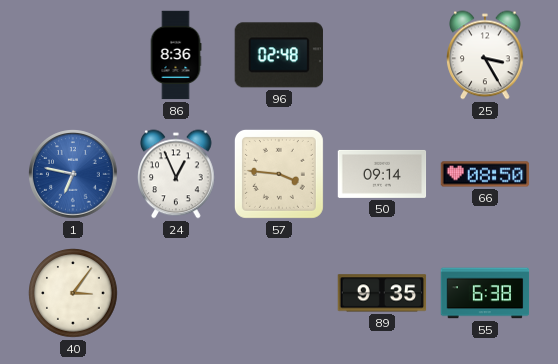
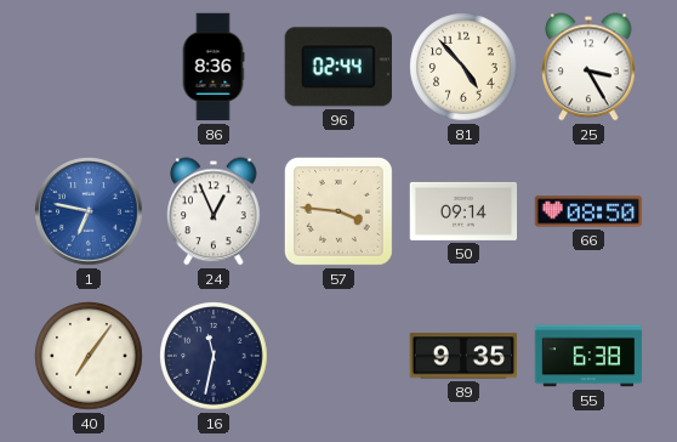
96: 02:48 -> 02:44 (338, 67)
81: none -> 4:53 (463, 67)
40: 3:06 -> 7:06 (89, 356)
16: none -> 11:32 (214, 356)
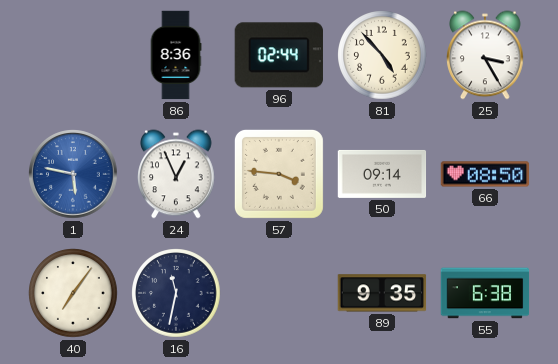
1: 6:47 -> 5:47 (73, 174)
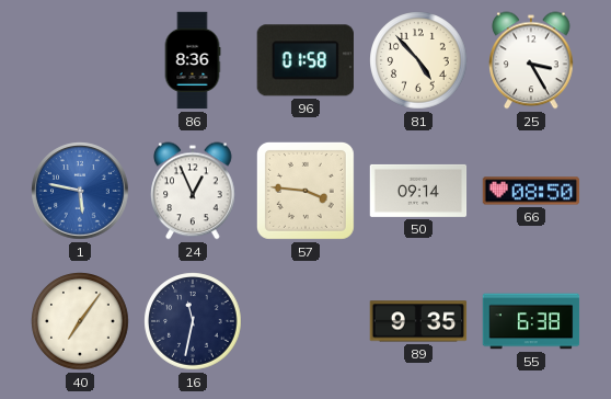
96: 02:44 -> 01:58 (305, 60)
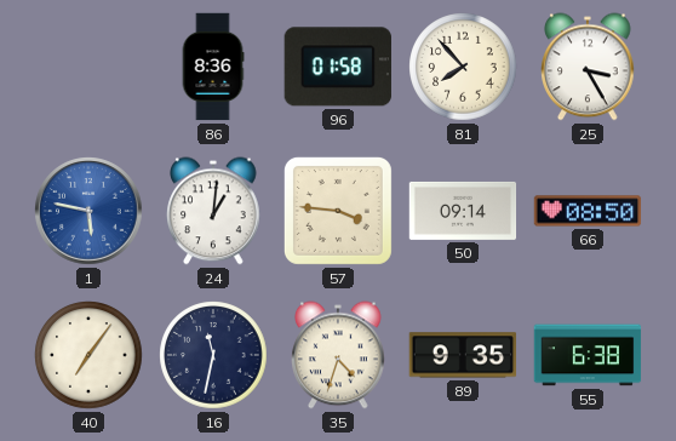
81: 4:53 -> 7:53 (463, 67)
24: 12:56 -> 1:01 (213, 211)
35: none -> 4:33 (338, 355)
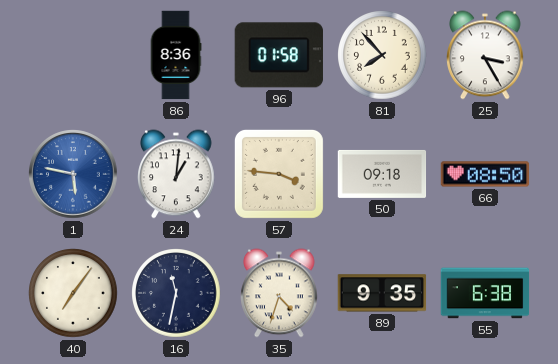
50: 09:14 -> 09:18 (382, 174)
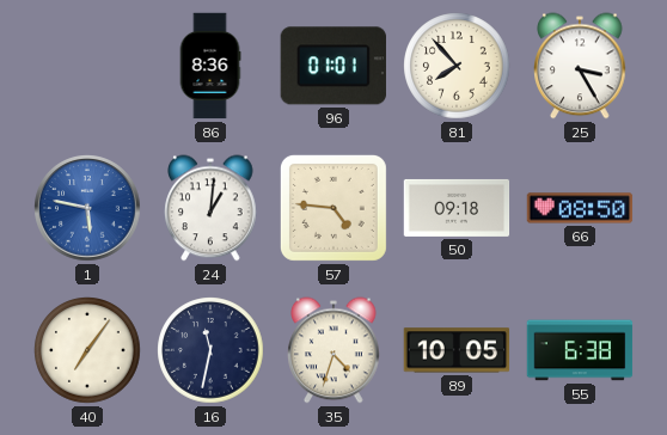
96: 01:58 -> 01:01 (333, 66)
57: 3:46 -> 4:46 (333, 208)
89: 9:35 -> 10:05 (457, 350)
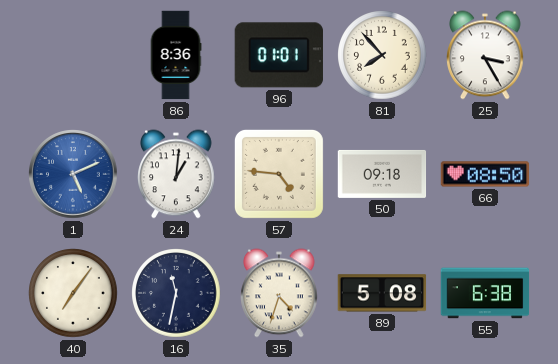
1: 5:47 -> 5:11 (73, 174)
89: 10:05 -> 5:08 (382, 293)
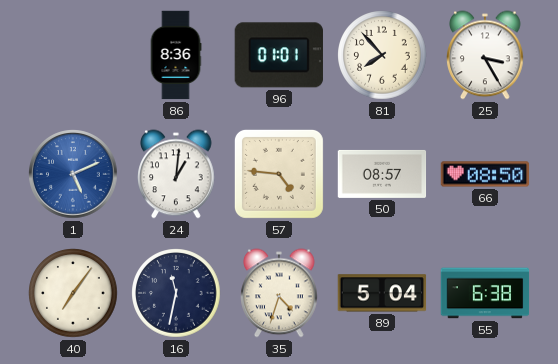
50: 09:18 -> 08:57 (382, 174)
89: 5:08 -> 5:04 (382, 293)
